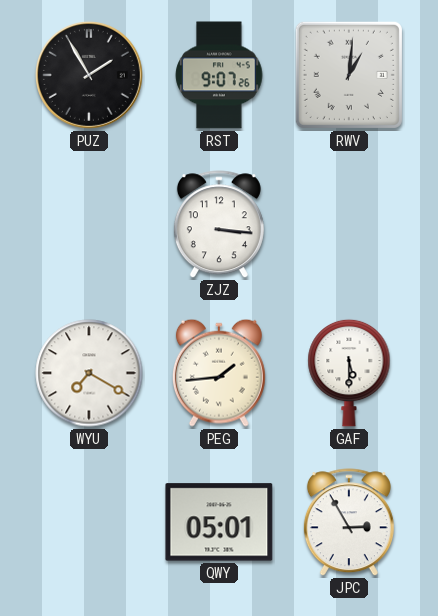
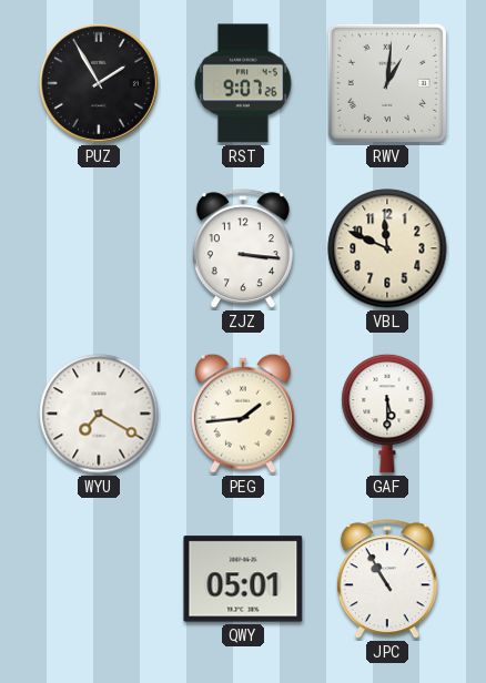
VBL: none -> 11:49 (387, 248)
JPC: 2:55 -> 10:55 (387, 580)
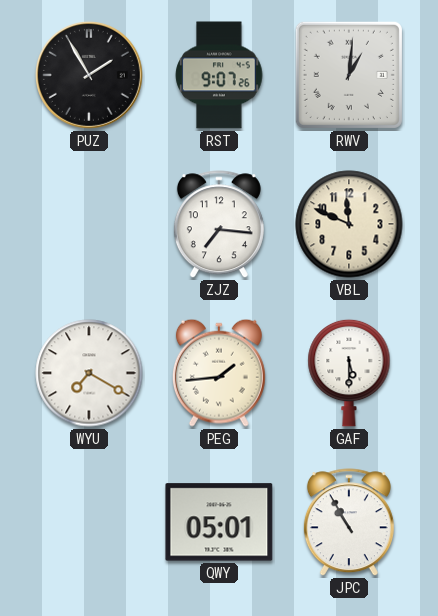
ZJZ: 3:16 -> 7:16 (219, 225)
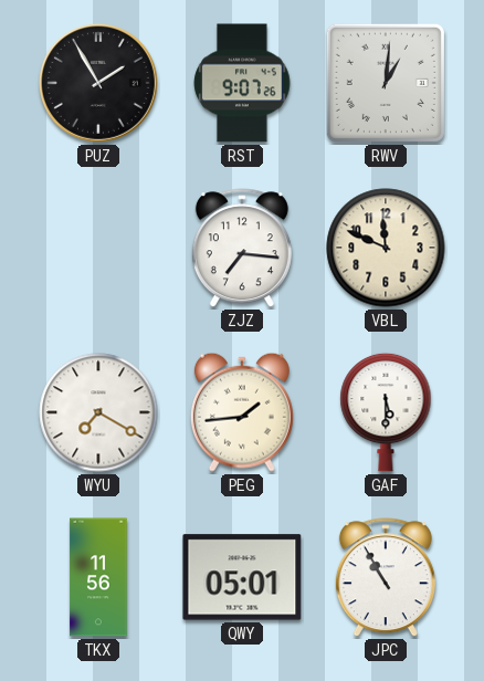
TKX: none -> 11:56 (98, 577)
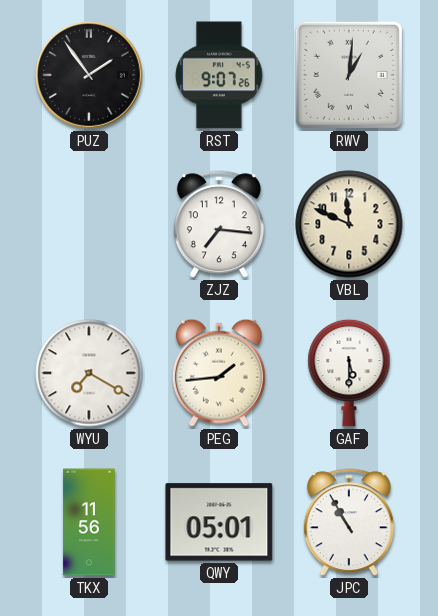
PUZ: 1:55 -> 1:54 (89, 75)
